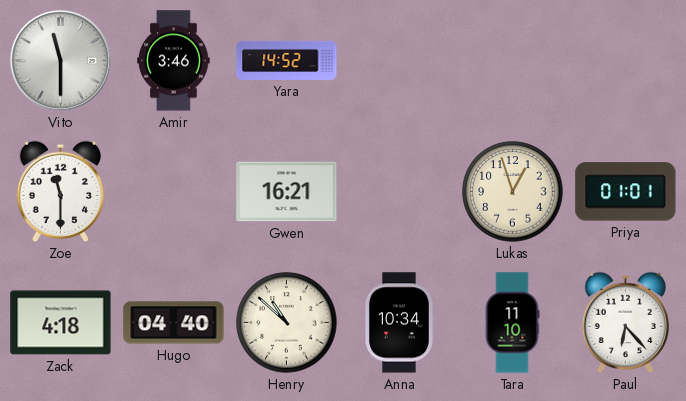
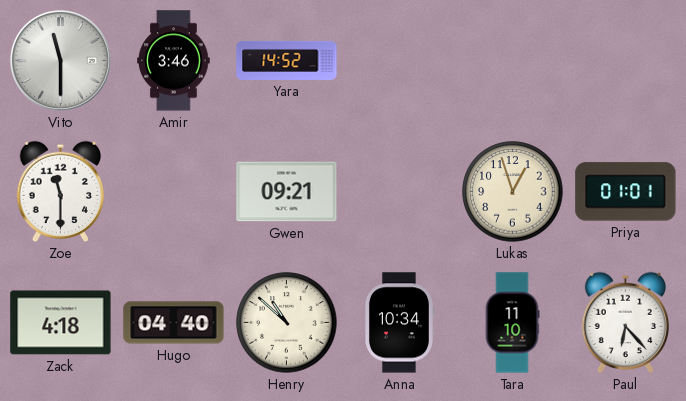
Gwen: 16:21 -> 09:21 (287, 192)
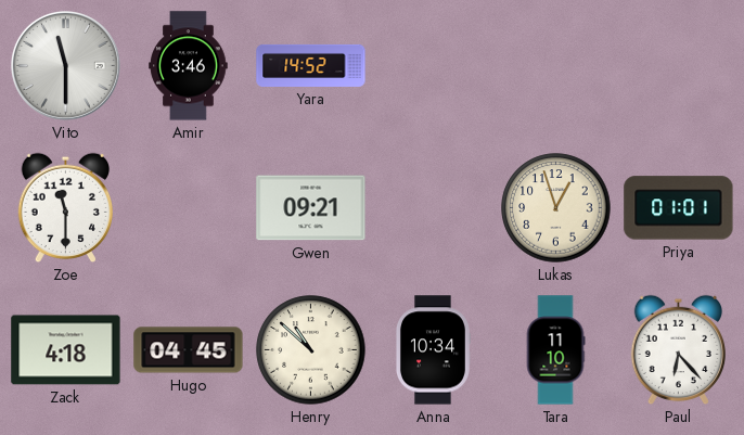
Hugo: 04:40 -> 04:45 (189, 350)
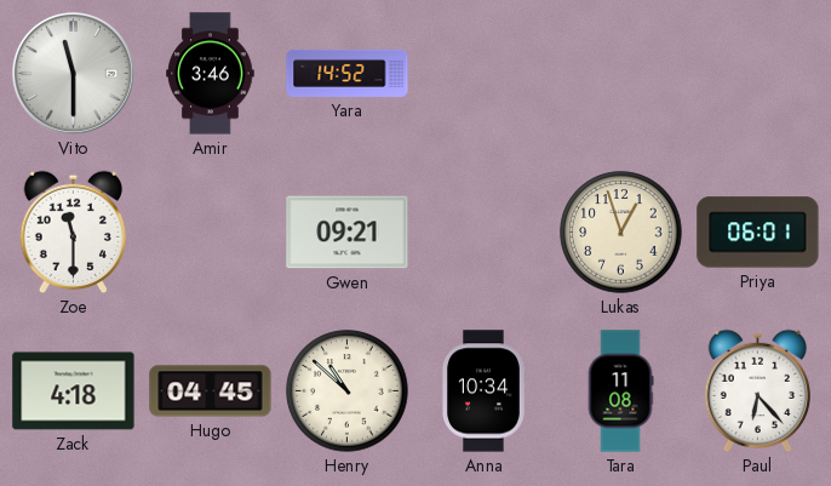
Priya: 01:01 -> 06:01 (758, 233)
Tara: 11:10 -> 11:08 (620, 391)
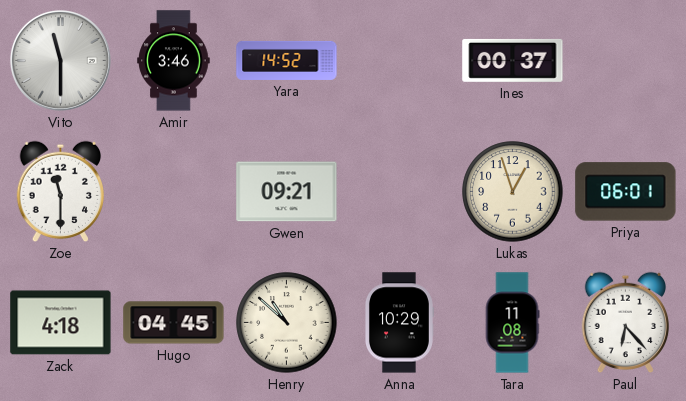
Ines: none -> 00:37 (513, 60)
Anna: 10:34 -> 10:29 (399, 323)
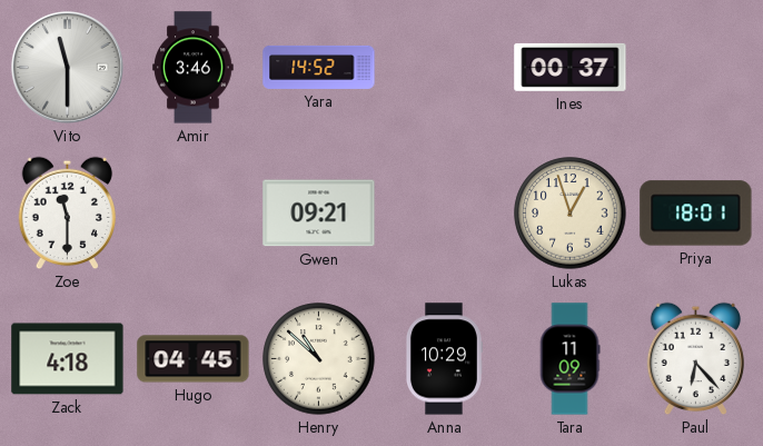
Priya: 06:01 -> 18:01 (696, 214)
Tara: 11:08 -> 11:09 (569, 359)
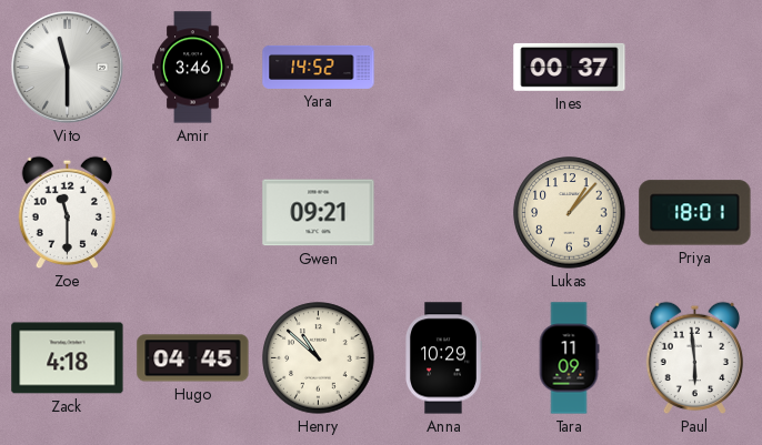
Lukas: 12:57 -> 1:07 (570, 213)
Paul: 6:23 -> 5:59 (694, 358)
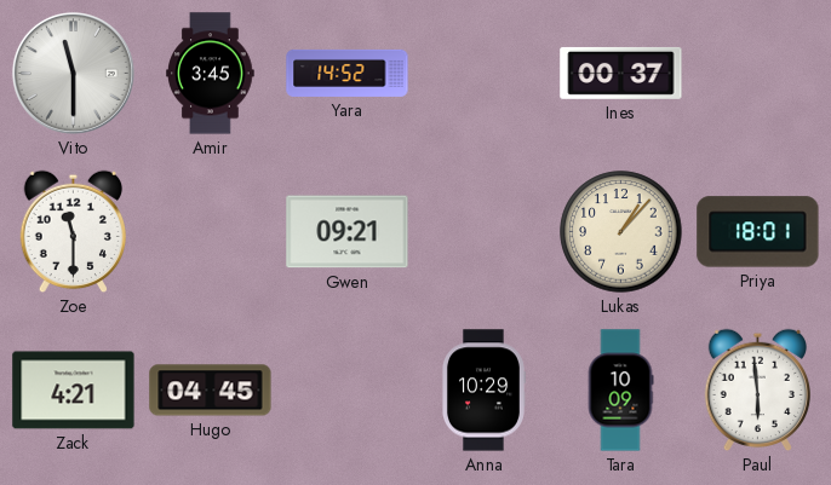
Amir: 3:46 -> 3:45 (211, 74)
Zack: 4:18 -> 4:21 (74, 391)
Henry: 10:52 -> none (319, 358)
Tara: 11:09 -> 10:09 (620, 391)
